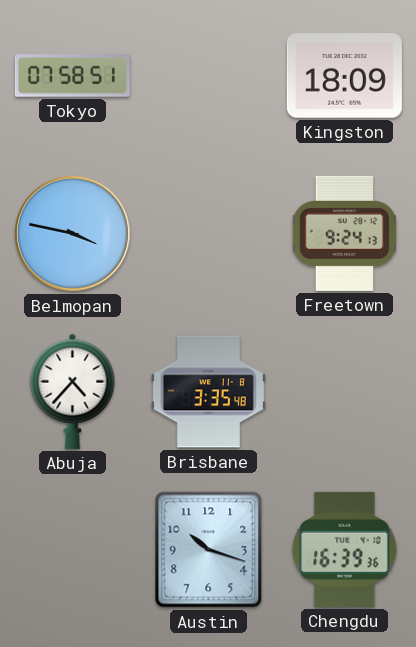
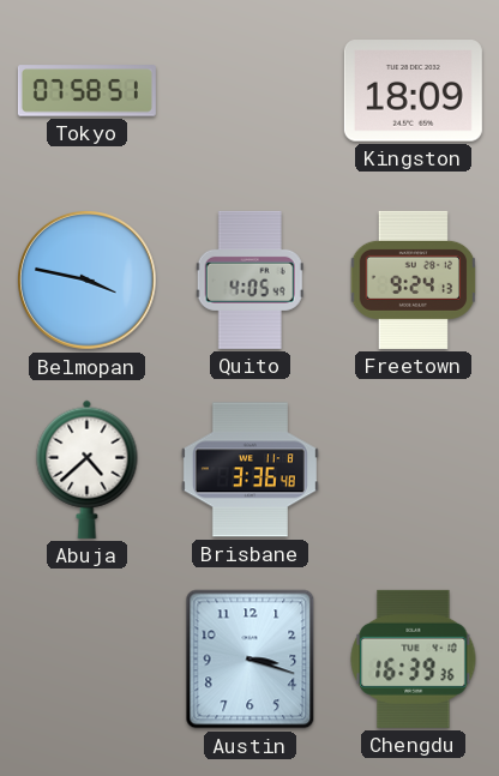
Quito: none -> 4:05 (249, 279)
Abuja: 4:37 -> 4:38 (88, 469)
Brisbane: 3:35 -> 3:36 (249, 470)
Austin: 10:18 -> 3:18 (251, 660)
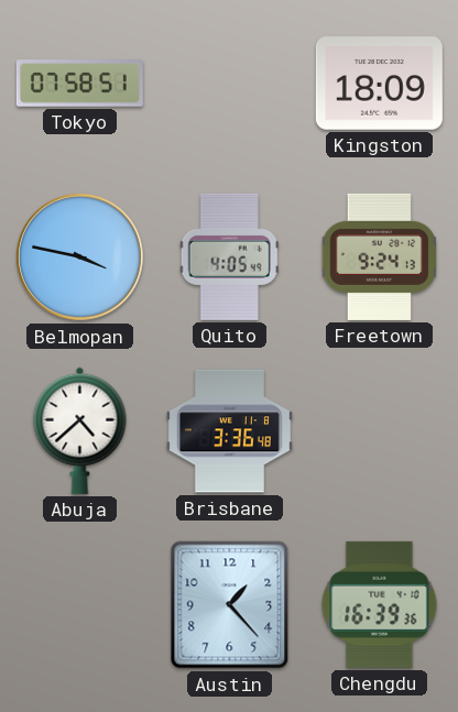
Austin: 3:18 -> 1:23 (230, 605)
